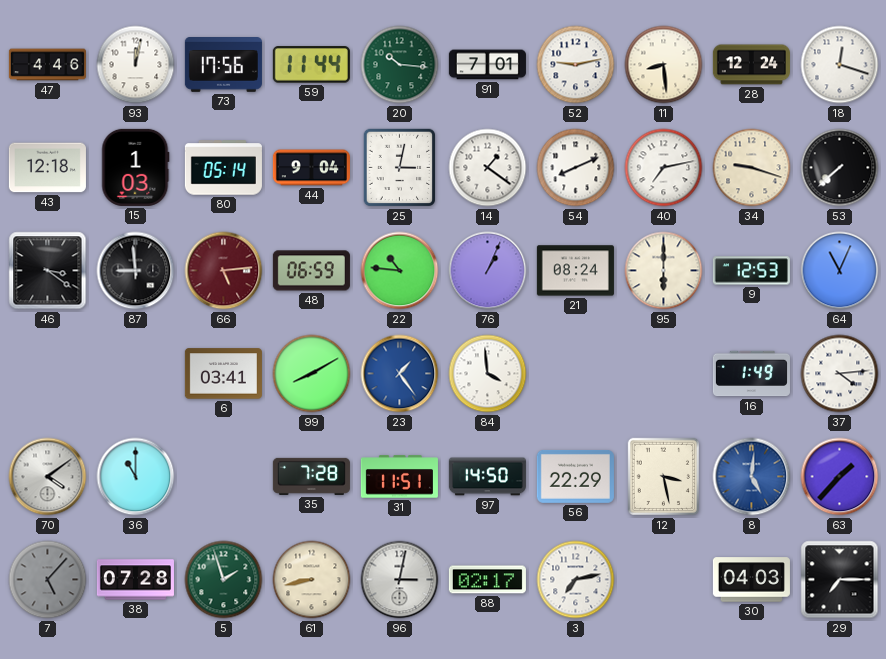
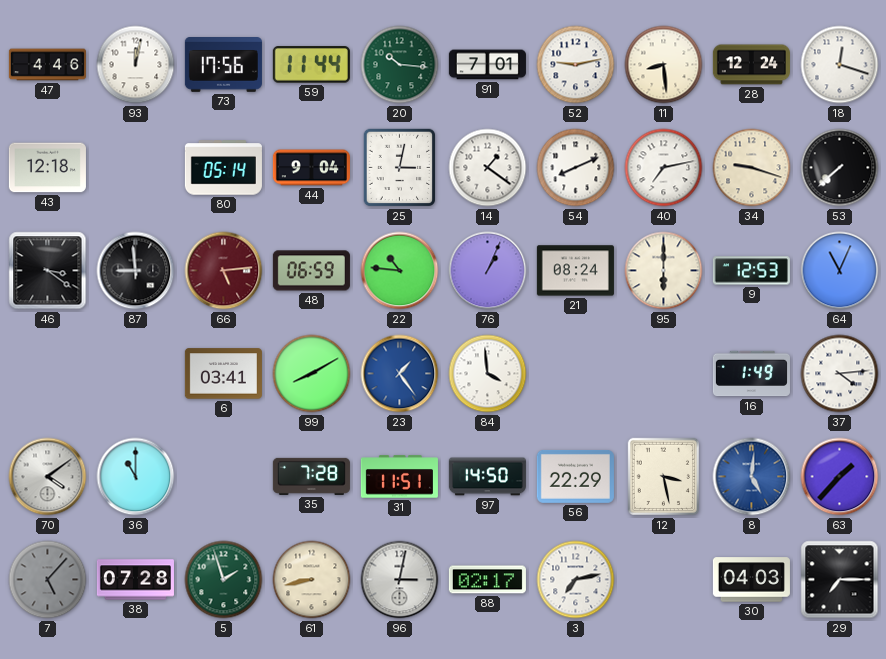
15: 1:03 -> none (136, 167)
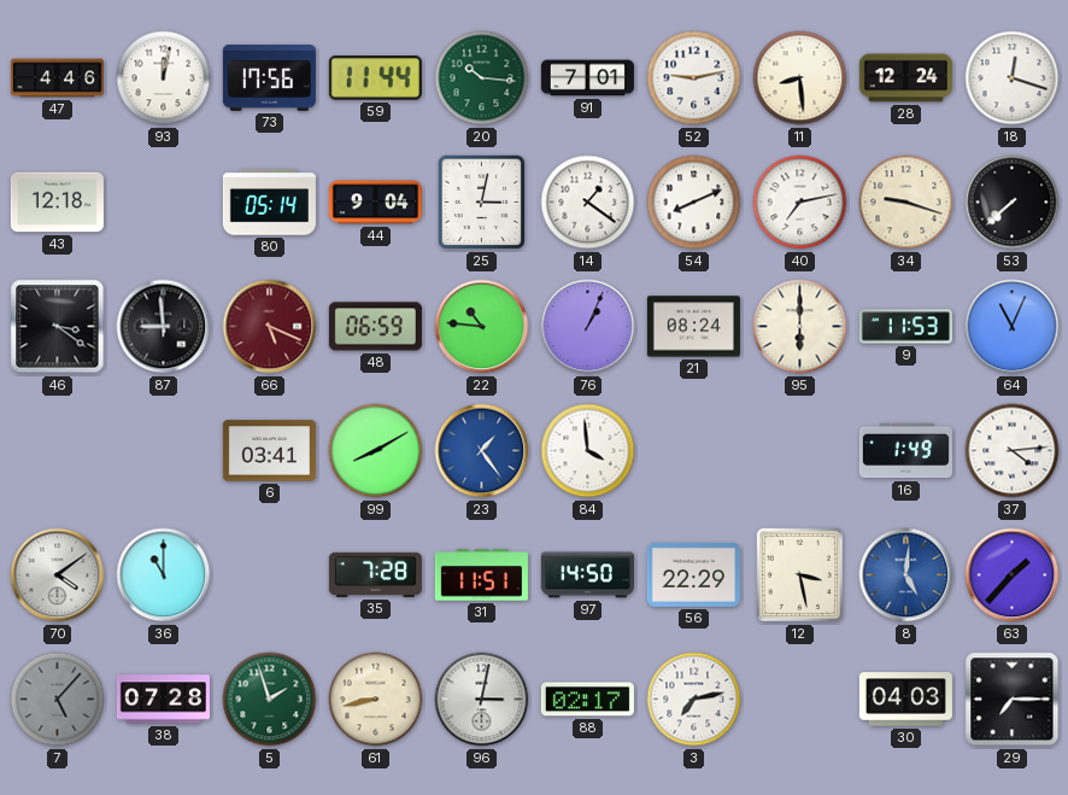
66: 5:14 -> 5:19 (270, 327)
9: 12:53 -> 11:53 (905, 327)
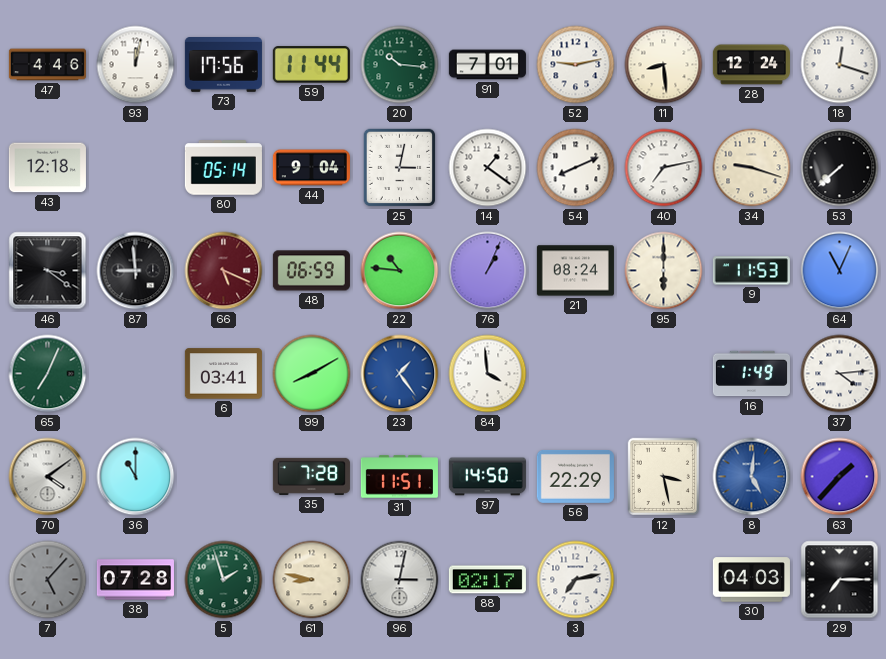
65: none -> 7:04 (48, 374)
61: 8:43 -> 8:47 (312, 580)
